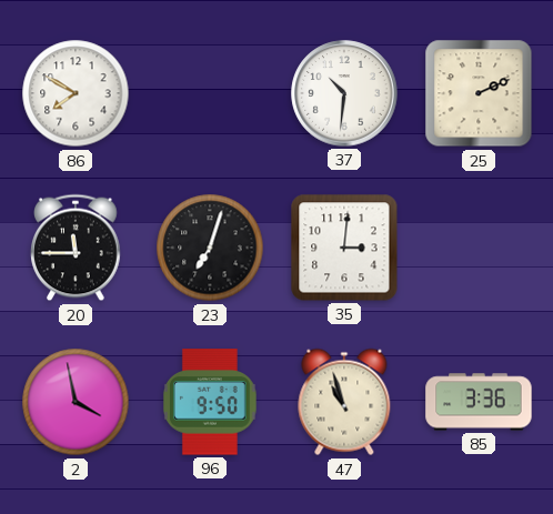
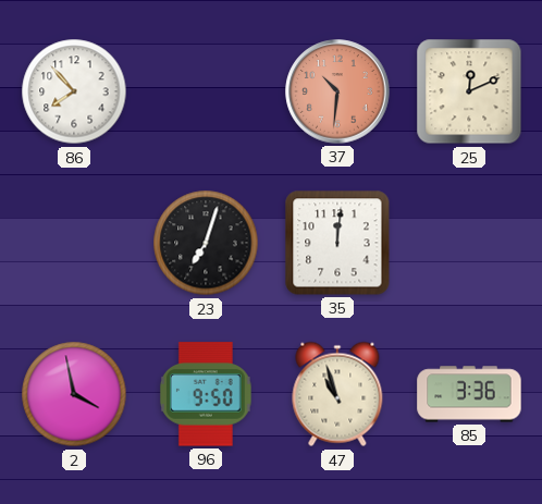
86: 7:50 -> 7:53 (74, 91)
37 dial: white -> salmon (337, 91)
25: 2:11 -> 12:11 (469, 91)
20: 11:45 -> none (77, 248)
35: 3:01 -> 12:01 (337, 243)
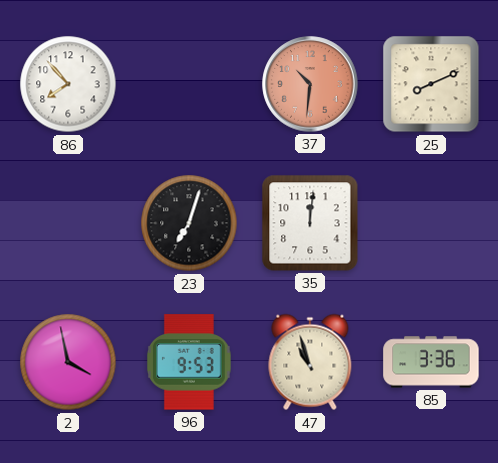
25: 12:11 -> 8:11 (431, 84)
96: 9:50 -> 9:53 (189, 362)
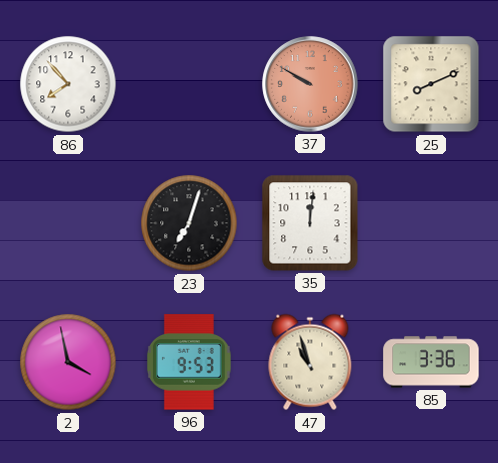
37: 10:31 -> 9:50 (310, 84)
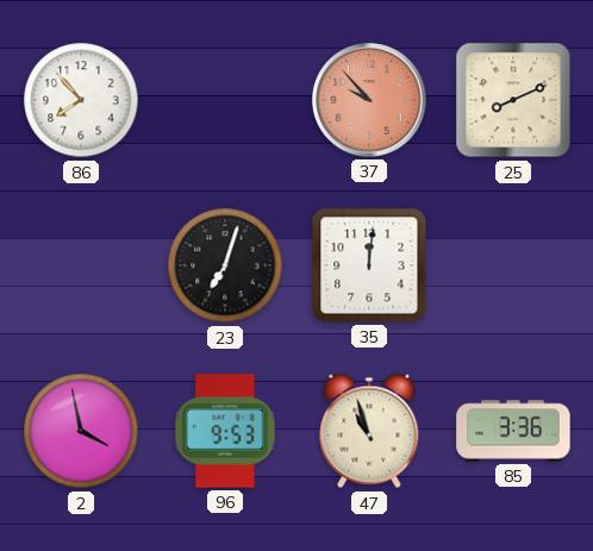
37: 9:50 -> 9:53 (369, 100)
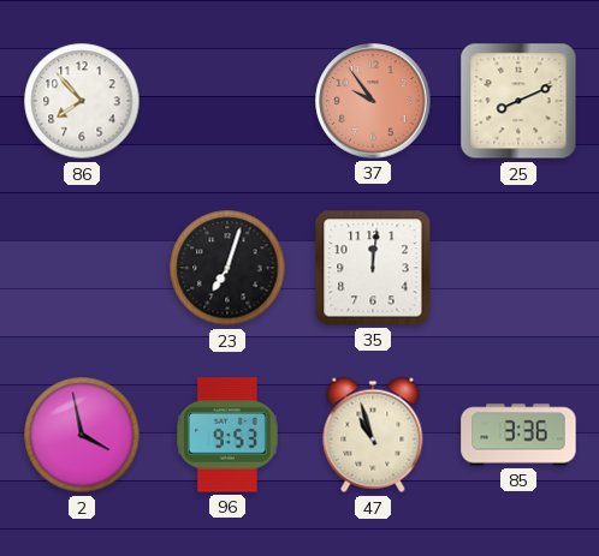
37: 9:53 -> 9:54 (373, 101)
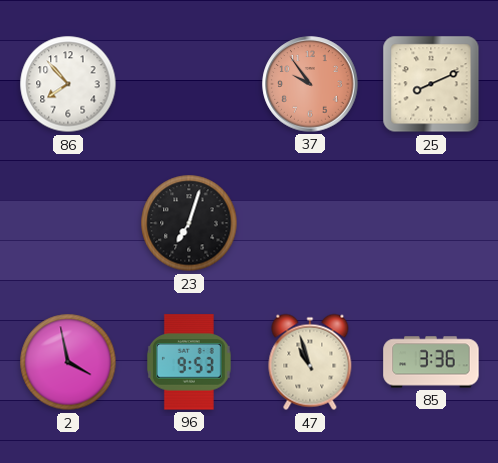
35: 12:01 -> none (373, 268)
